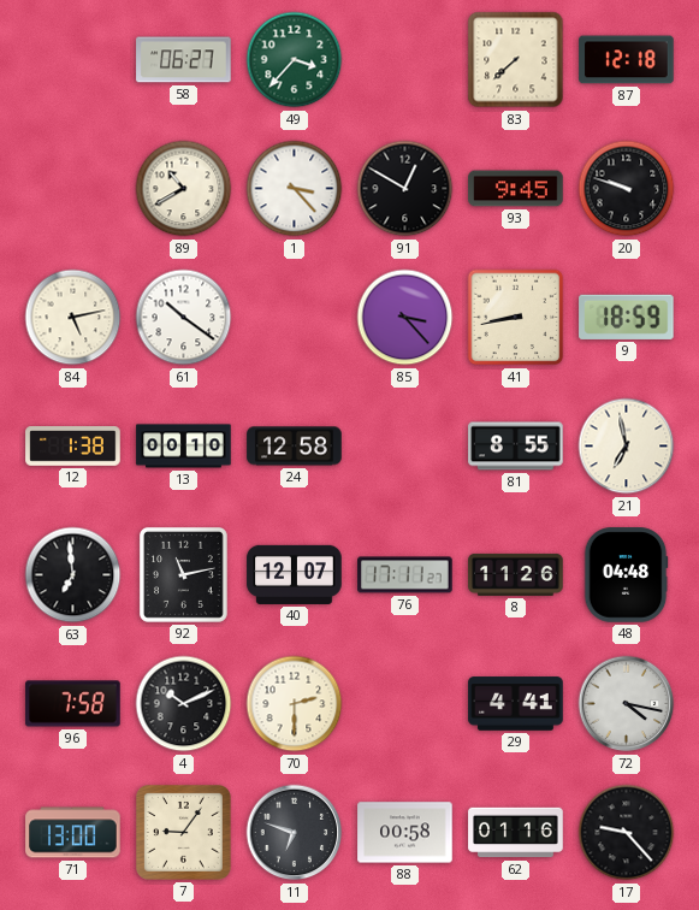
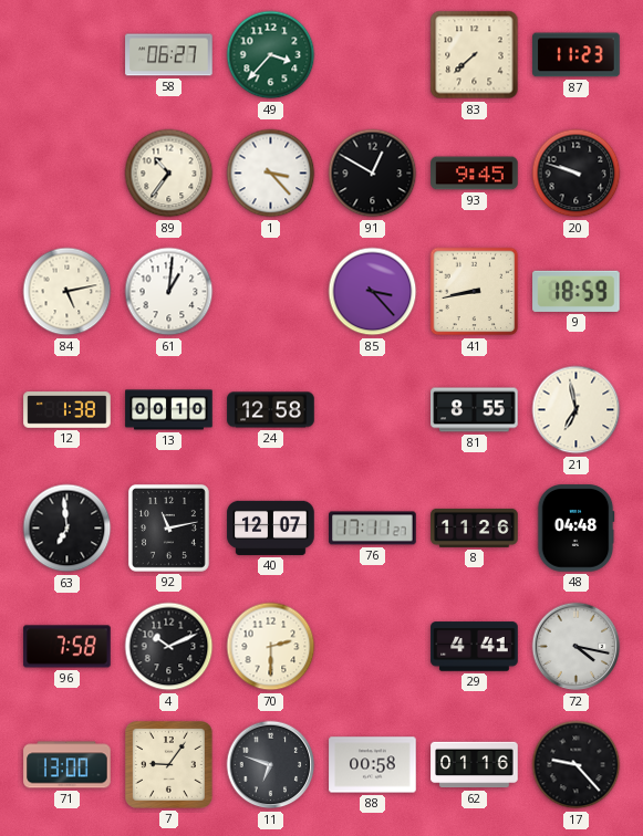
87: 12:18 -> 11:23 (577, 55)
89: 10:40 -> 10:36 (169, 174)
61: 10:21 -> 1:01 (169, 292)
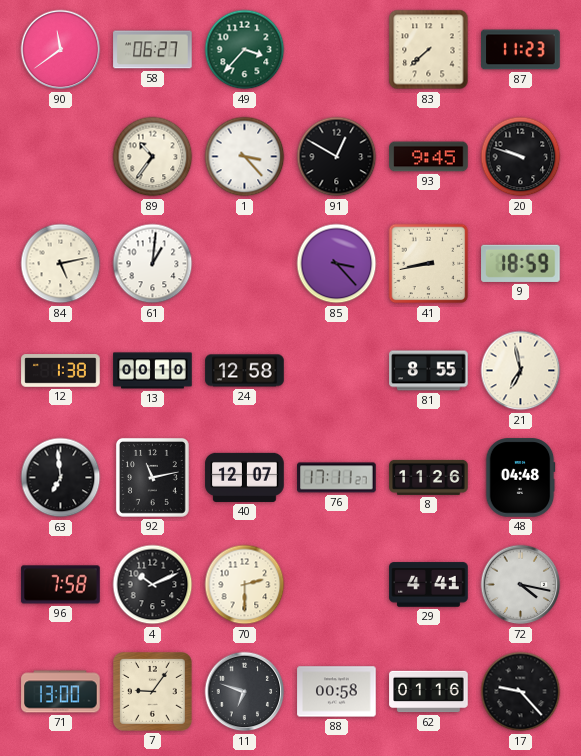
90: none -> 11:39 (61, 50)
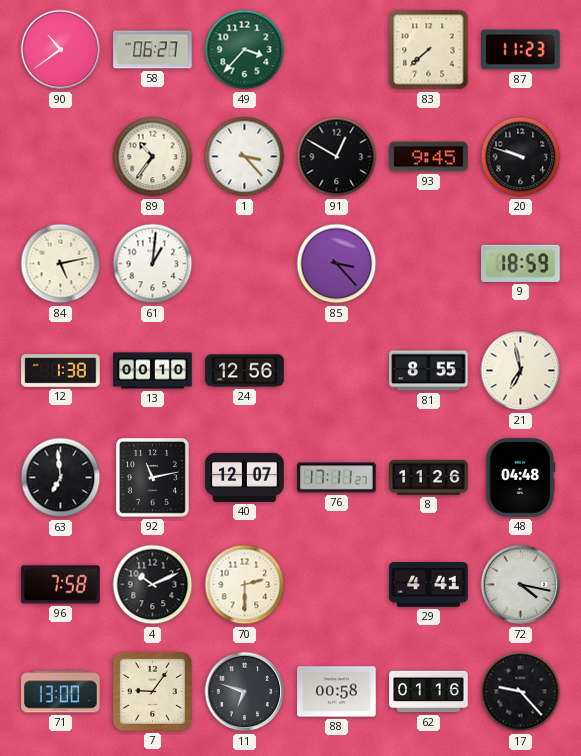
90: 11:39 -> 10:39 (61, 50)
41: 8:43 -> none (429, 264)
24: 12:58 -> 12:56 (245, 371)
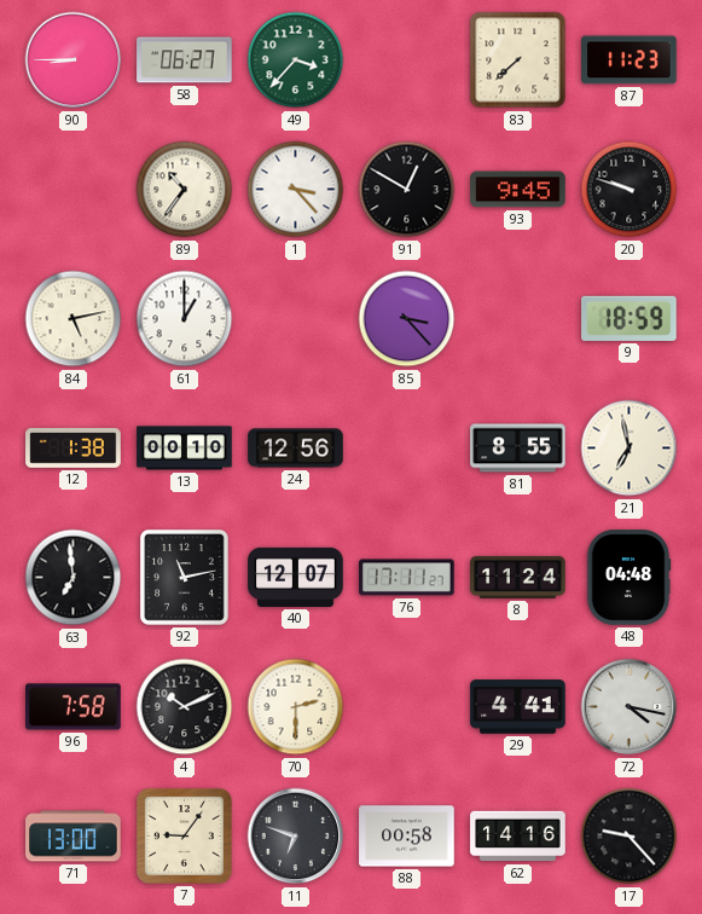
90: 10:39 -> 8:45 (74, 60)
61: 1:01 -> 1:00 (185, 319)
8: 11:26 -> 11:24 (518, 577)
62: 01:16 -> 14:16 (518, 837)
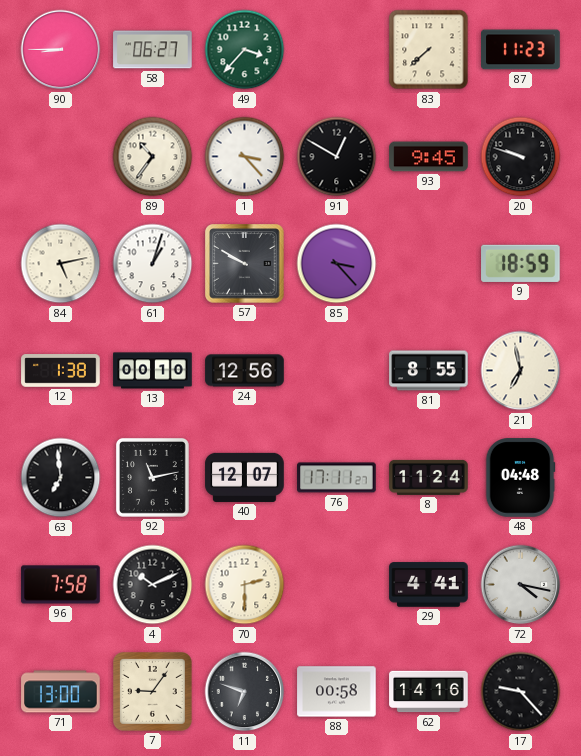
61: 1:00 -> 1:03 (153, 264)
57: none -> 9:50 (245, 264)
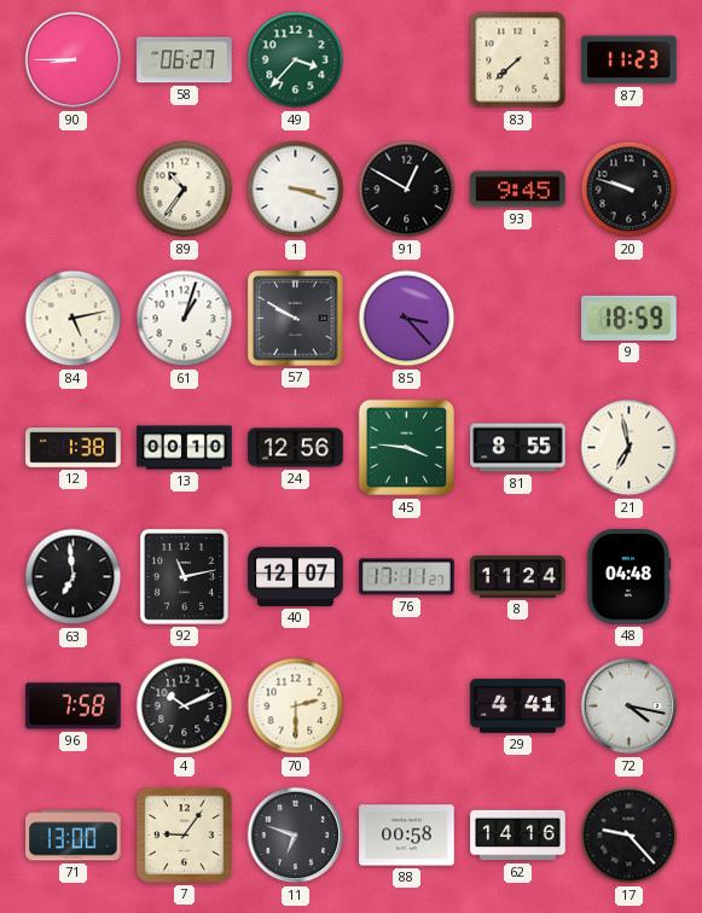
1: 3:23 -> 3:18 (296, 190)
45: none -> 3:46 (407, 448)
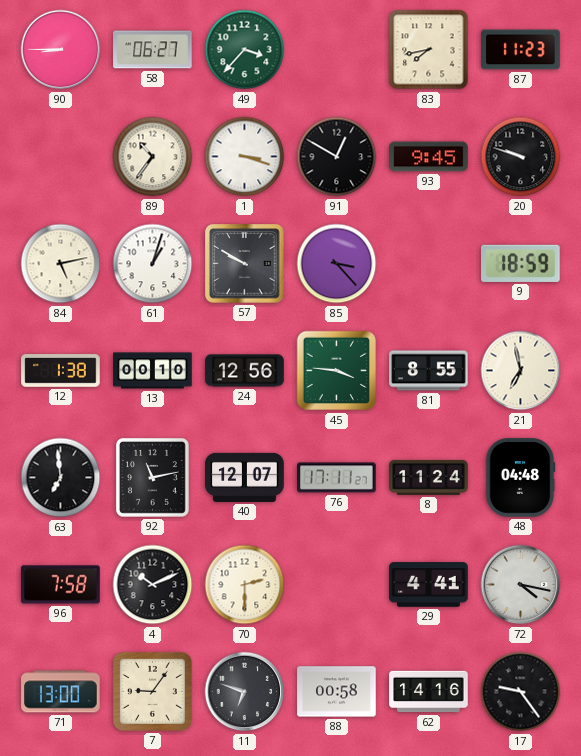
83: 7:38 -> 7:43 (429, 50)
17: 9:23 -> 9:24 (521, 692)
